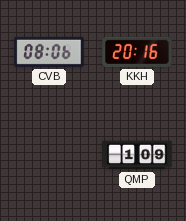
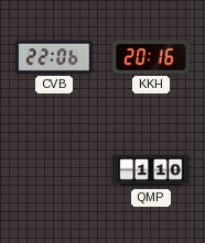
CVB: 08:06 -> 22:06 (54, 57)
QMP: 1:09 -> 1:10 (151, 170)
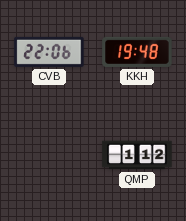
KKH: 20:16 -> 19:48 (137, 52)
QMP: 1:10 -> 1:12 (137, 155)
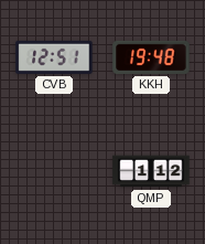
CVB: 22:06 -> 12:51 (54, 57)
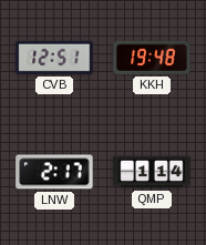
LNW: none -> 2:17 (54, 172)
QMP: 1:12 -> 1:14 (152, 172)
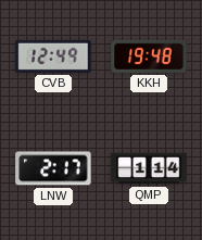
CVB: 12:51 -> 12:49 (53, 56)
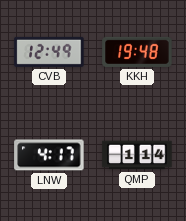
LNW: 2:17 -> 4:17 (49, 155)
